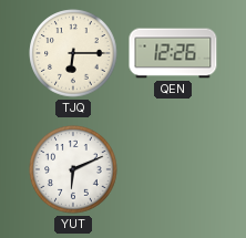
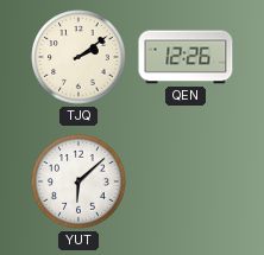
TJQ: 6:15 -> 2:09 (78, 57)
YUT: 6:11 -> 6:08 (78, 181)
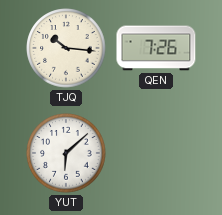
TJQ: 2:09 -> 10:16 (66, 48)
QEN: 12:26 -> 7:26 (156, 48)
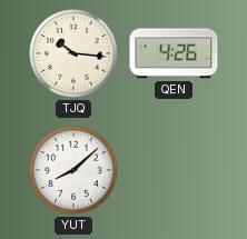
QEN: 7:26 -> 4:26 (174, 53)
YUT: 6:08 -> 8:08 (73, 170)
